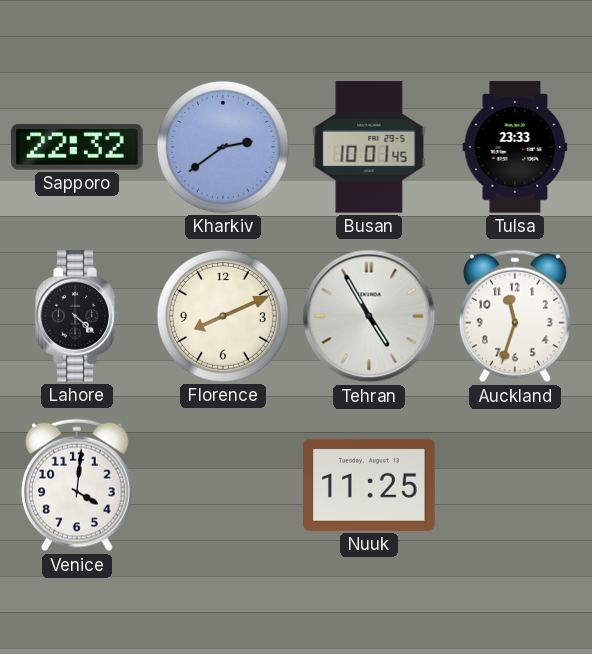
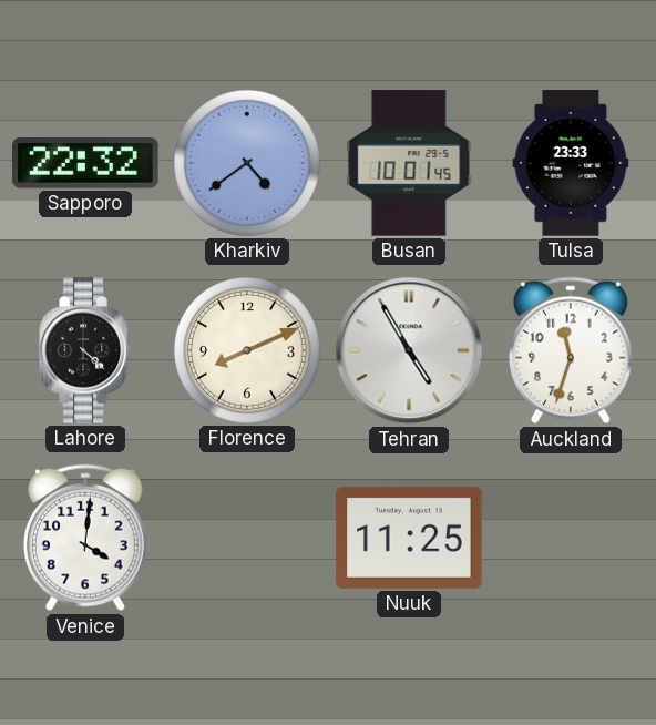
Kharkiv: 2:39 -> 4:39 (247, 163)
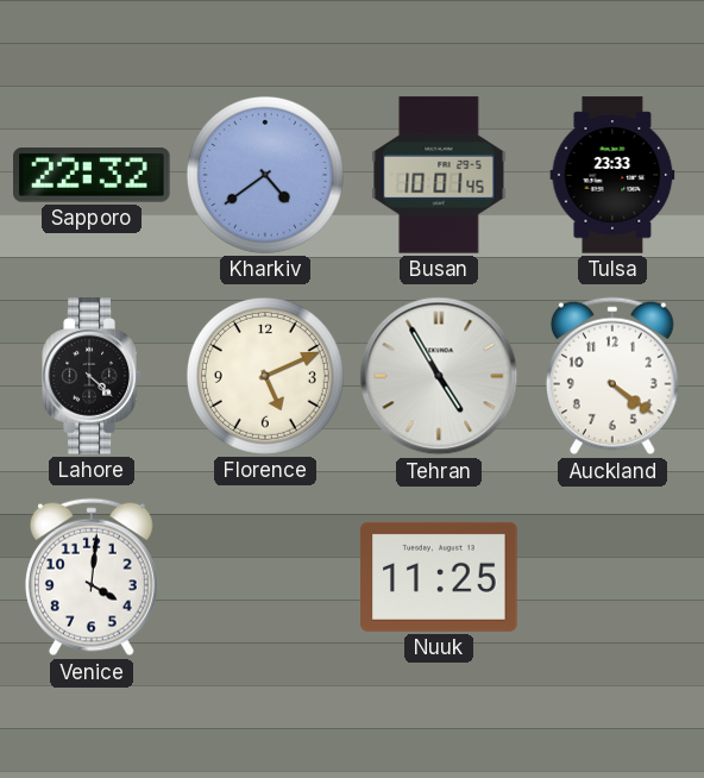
Florence: 8:11 -> 5:11 (265, 376)
Auckland: 11:33 -> 4:21 (612, 376)
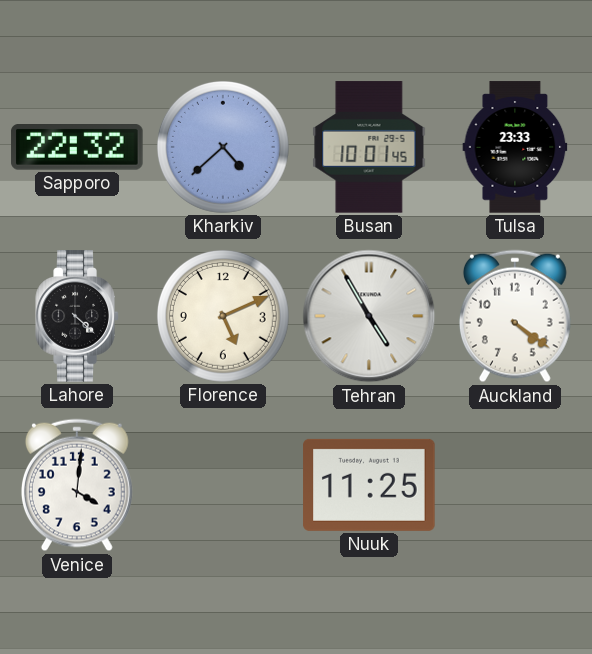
Kharkiv: 4:39 -> 4:38 (223, 147)
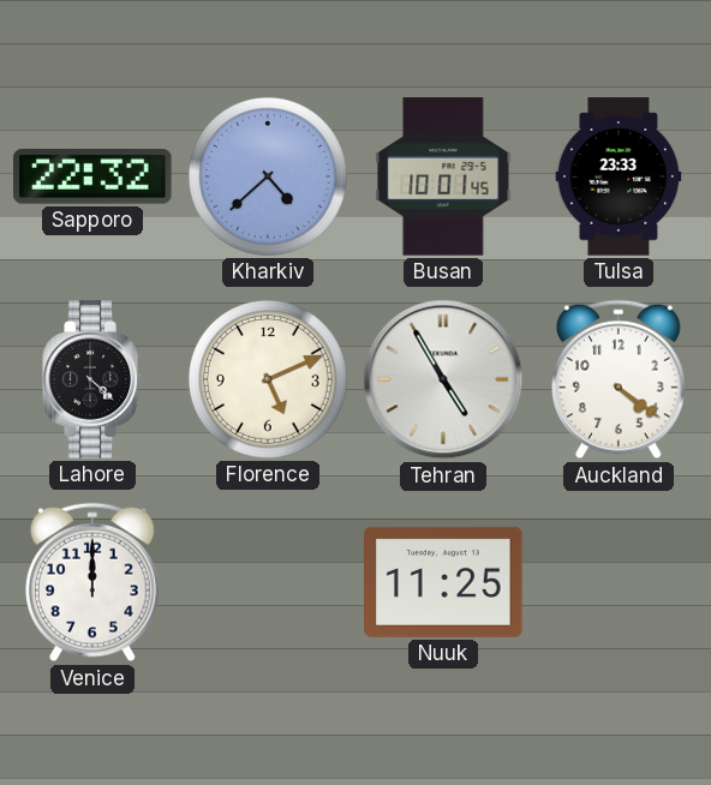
Venice: 4:01 -> 12:00 (92, 582)
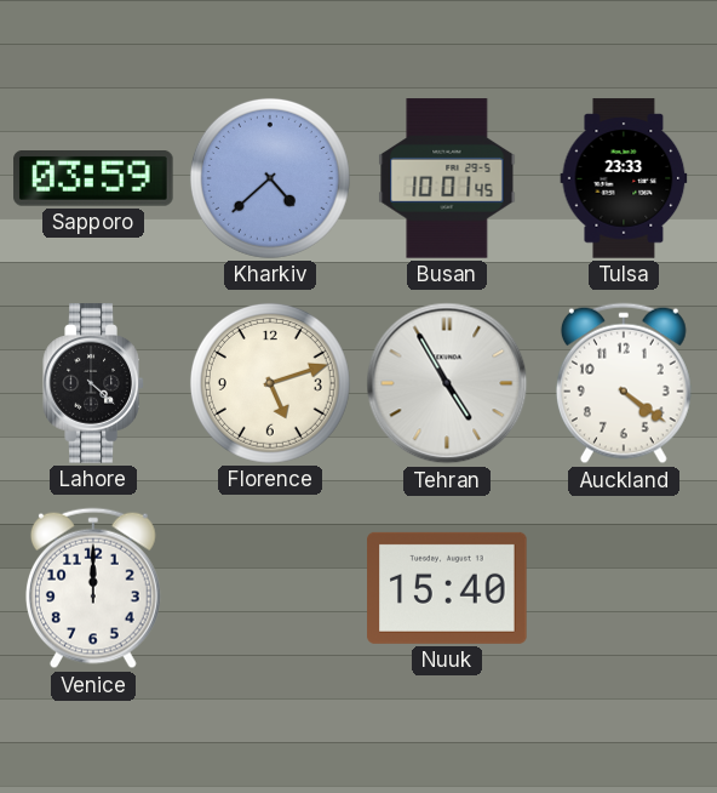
Sapporo: 22:32 -> 03:59 (93, 179)
Florence: 5:11 -> 5:12 (270, 383)
Nuuk: 11:25 -> 15:40 (447, 588)
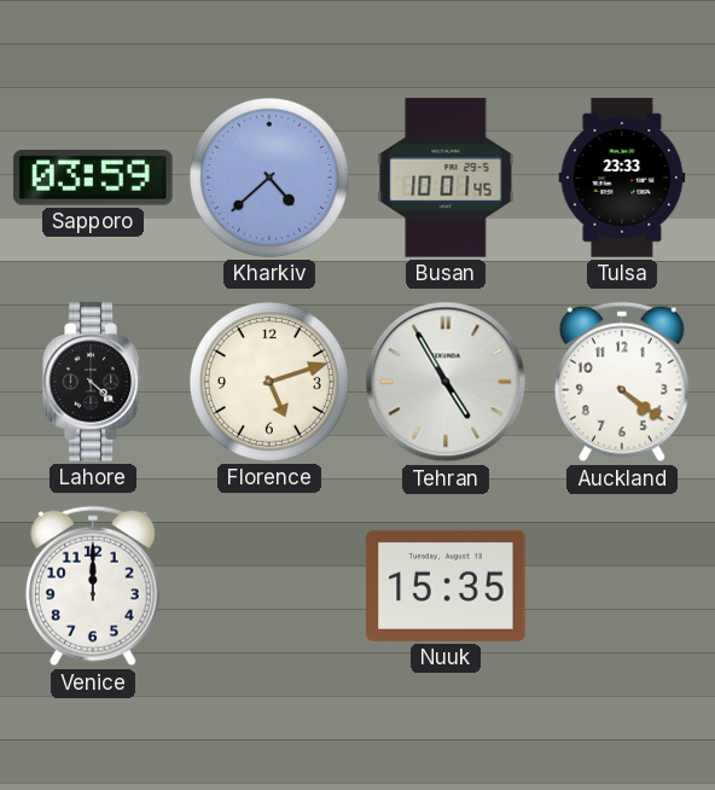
Nuuk: 15:40 -> 15:35 (446, 586)
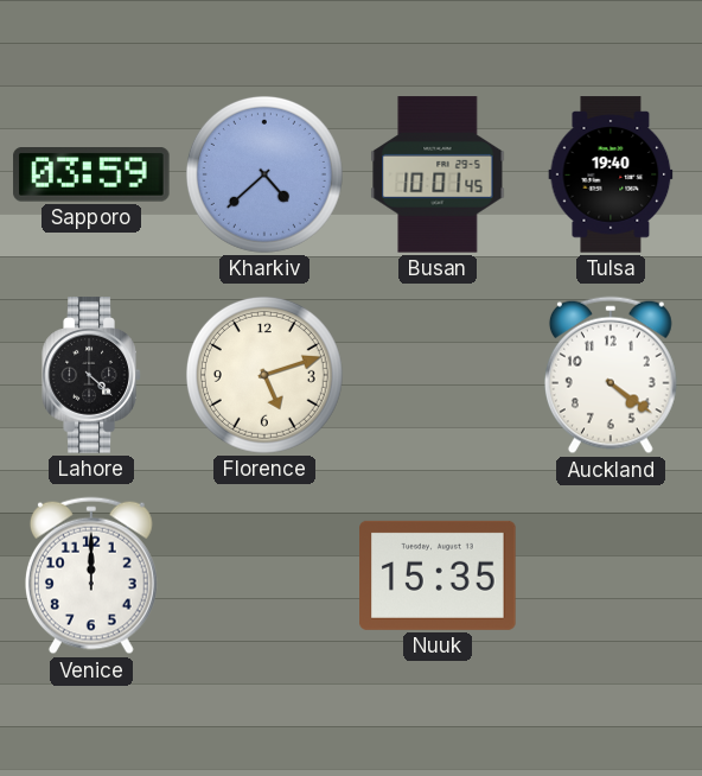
Tulsa: 23:33 -> 19:40 (611, 174)
Tehran: 4:55 -> none (446, 382)
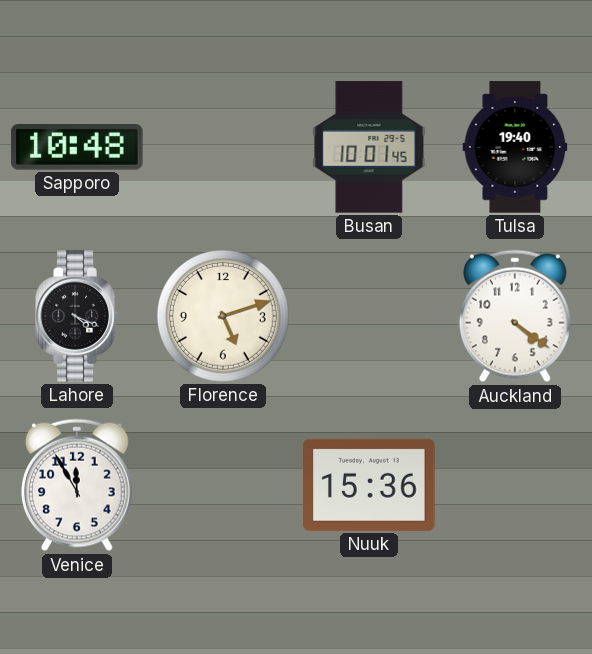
Sapporo: 03:59 -> 10:48 (77, 148)
Kharkiv: 4:38 -> none (264, 174)
Lahore: 4:22 -> 4:19 (77, 316)
Venice: 12:00 -> 11:55 (77, 485)
Nuuk: 15:35 -> 15:36 (369, 485)
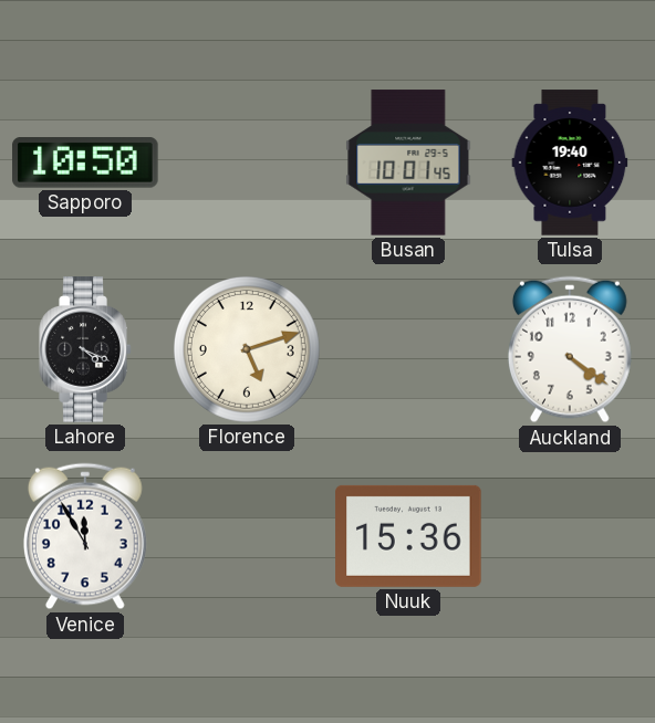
Sapporo: 10:48 -> 10:50 (85, 164)
